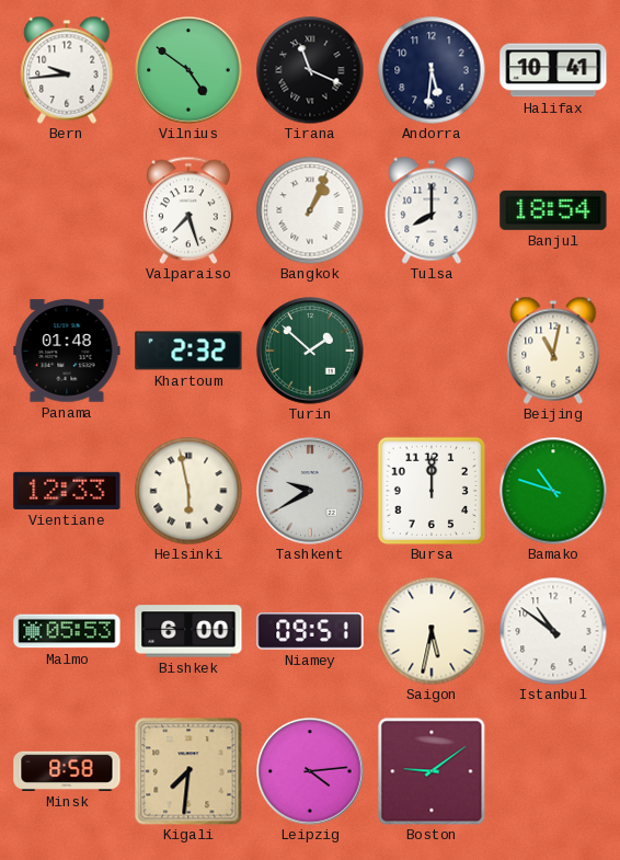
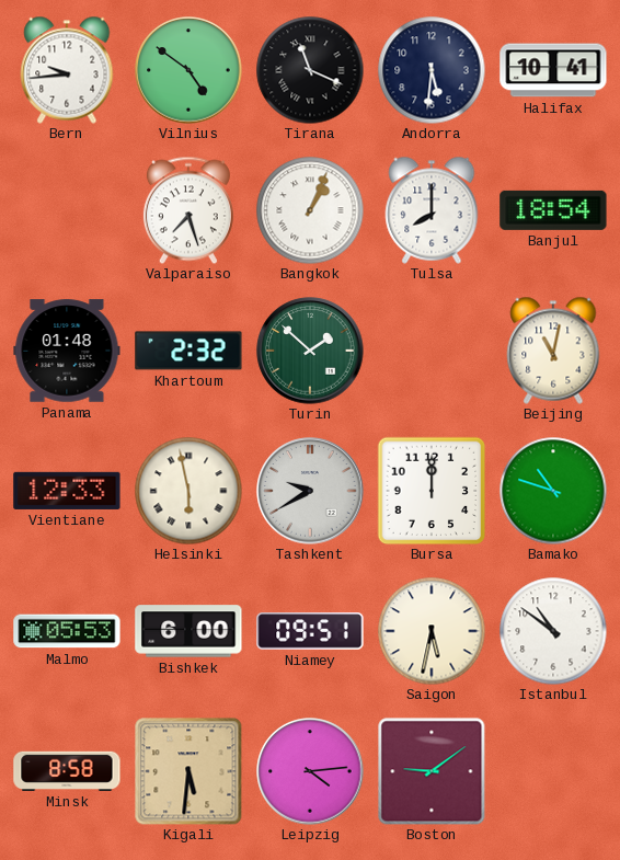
Kigali: 7:31 -> 5:31 (188, 771)
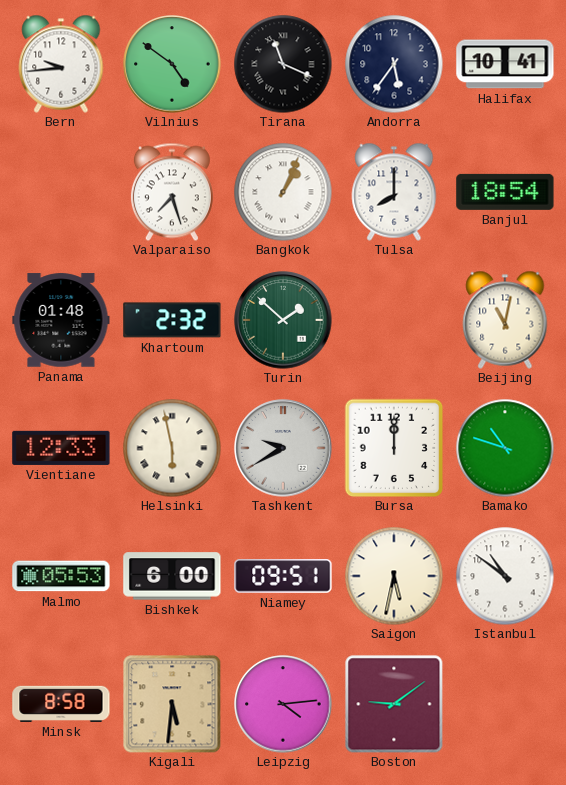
Andorra: 5:31 -> 5:36 (394, 64)
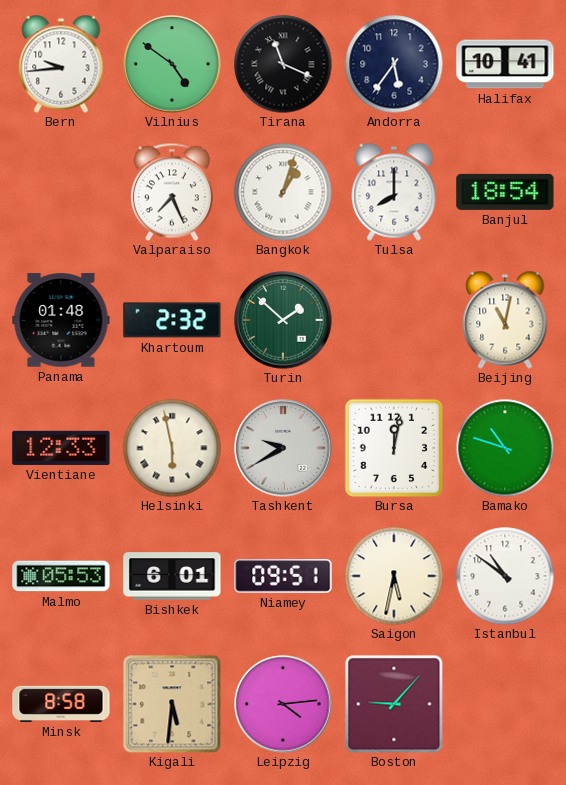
Valparaiso: 7:27 -> 7:26 (172, 192)
Bangkok: 1:04 -> 1:03 (283, 192)
Bursa: 12:00 -> 12:02 (394, 448)
Bishkek: 6:00 -> 6:01 (172, 576)
Boston: 9:09 -> 9:07 (394, 704)
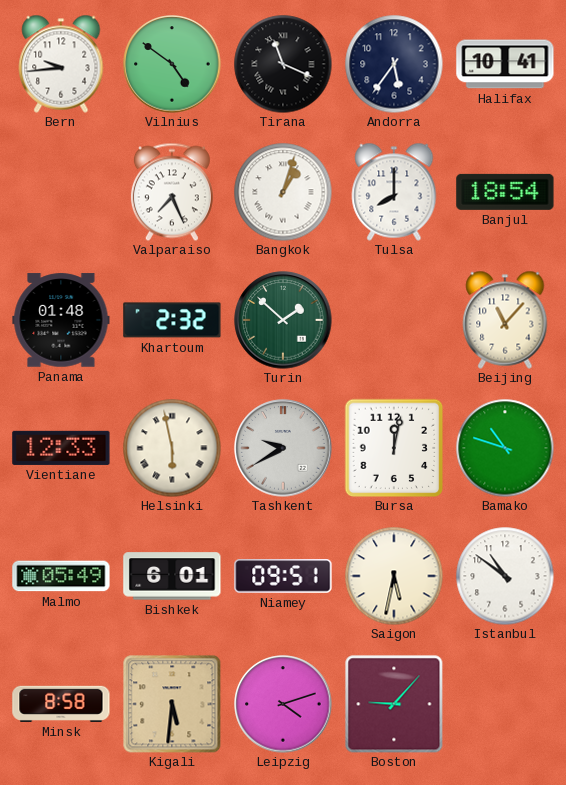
Beijing: 11:02 -> 11:07 (505, 320)
Malmo: 05:53 -> 05:49 (61, 576)
Leipzig: 4:14 -> 4:12 (283, 704)
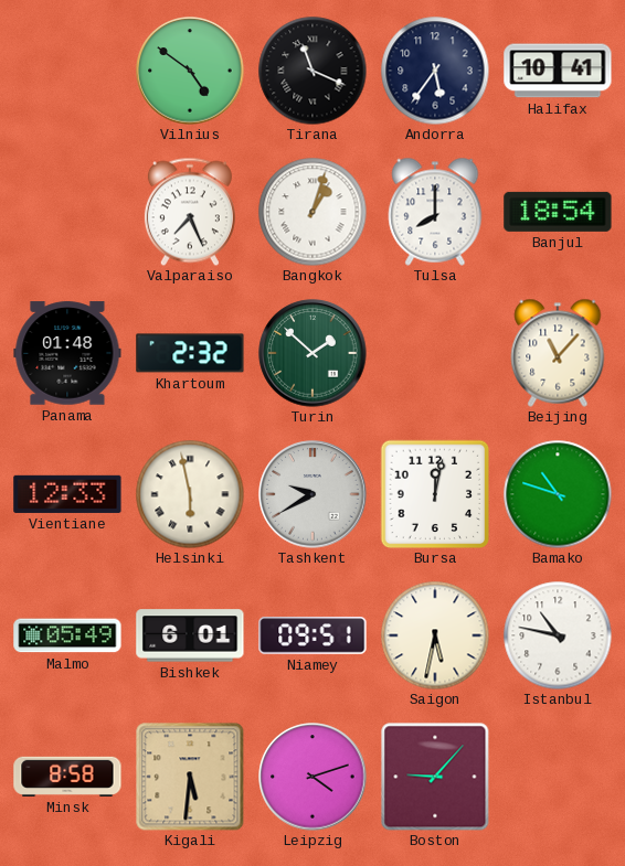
Bern: 9:44 -> none (61, 64)
Istanbul: 10:51 -> 10:47 (558, 635)
